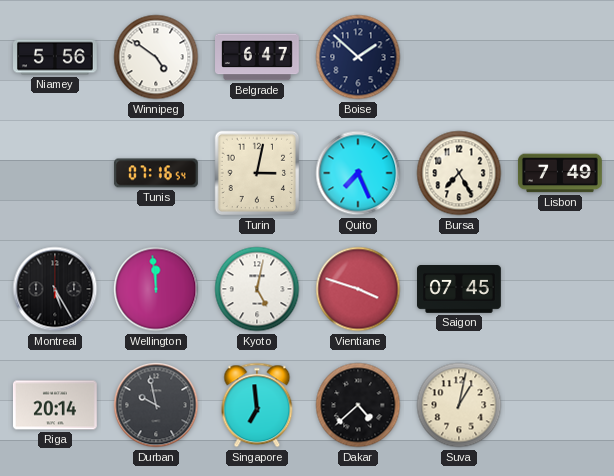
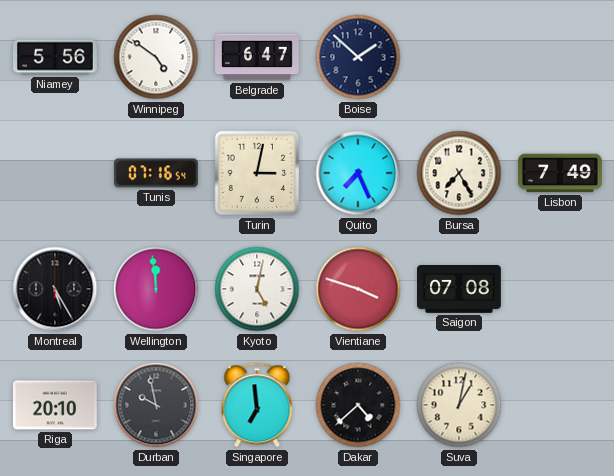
Saigon: 07:45 -> 07:08 (460, 290)
Riga: 20:14 -> 20:10 (55, 405)
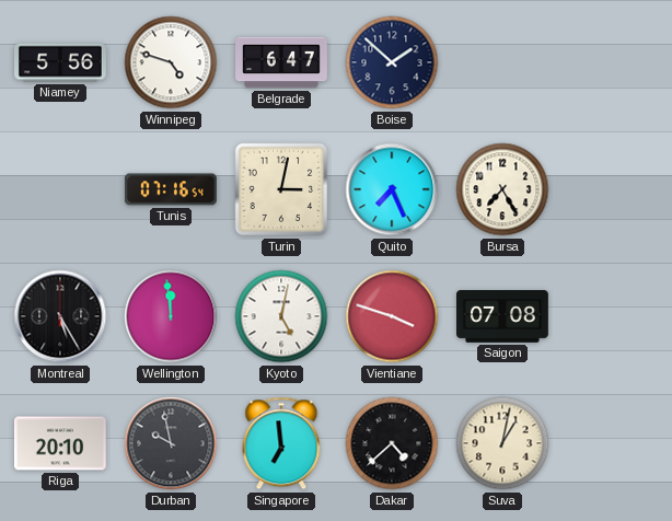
Winnipeg: 4:51 -> 4:48 (171, 62)
Lisbon: 7:49 -> none (560, 173)
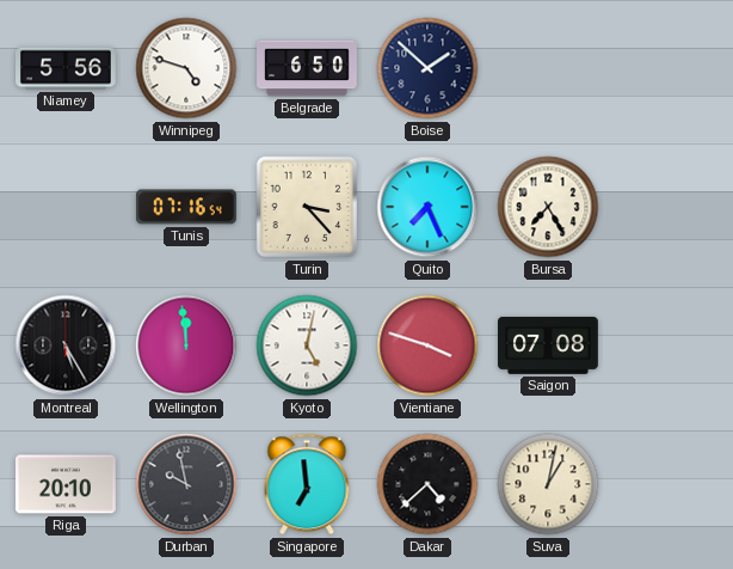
Belgrade: 6:47 -> 6:50 (308, 68)
Turin: 3:02 -> 3:23 (307, 207)
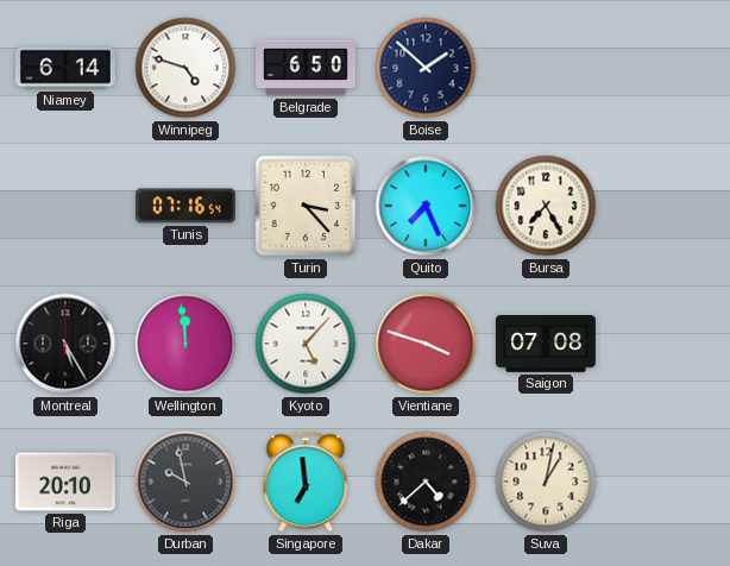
Niamey: 5:56 -> 6:14 (67, 68)
Kyoto: 5:02 -> 5:07 (306, 344)
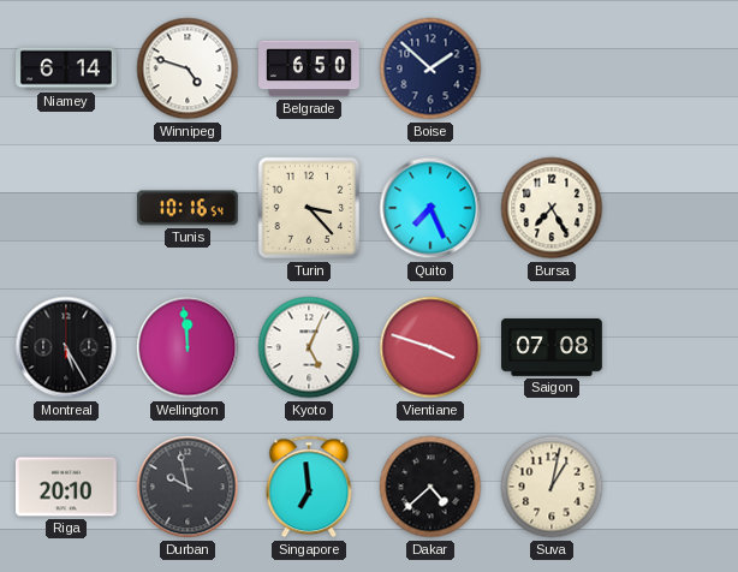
Tunis: 07:16 -> 10:16 (188, 208)
Kyoto: 5:07 -> 5:04 (309, 347)
